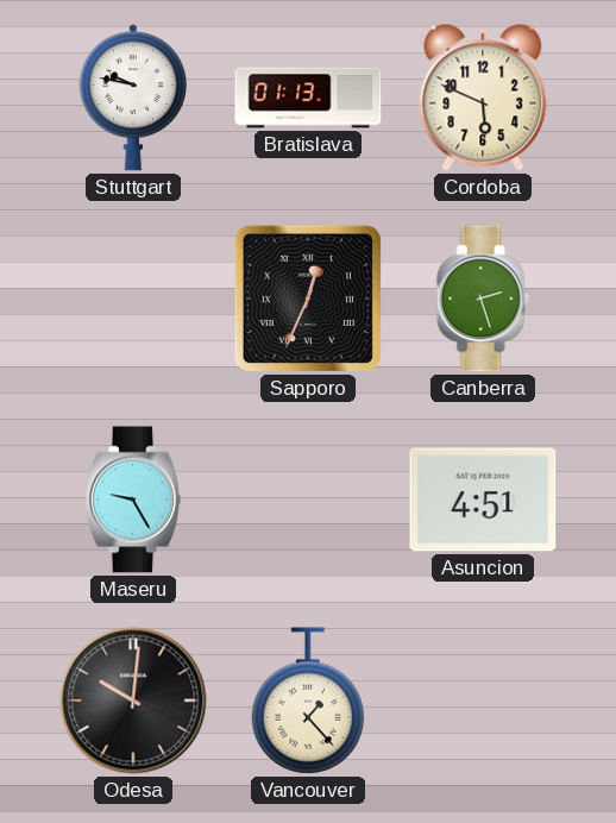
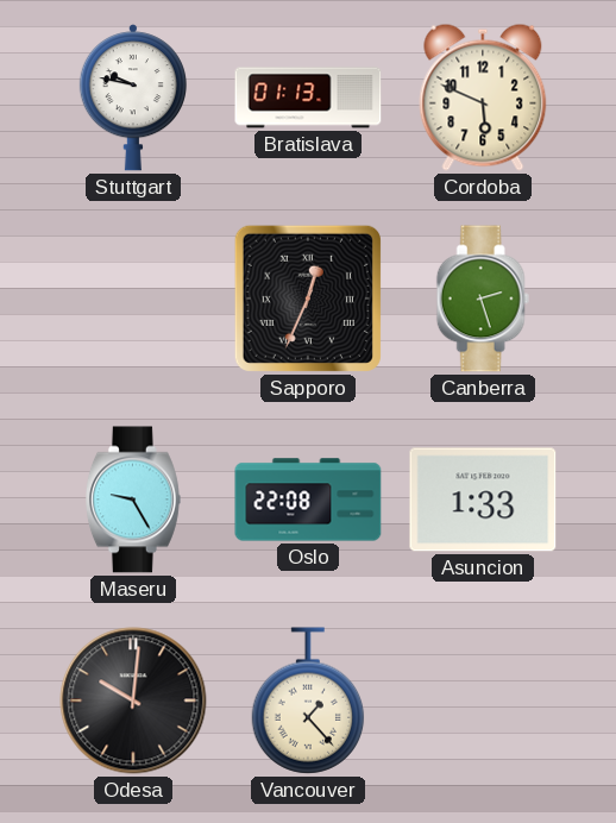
Oslo: none -> 22:08 (308, 500)
Asuncion: 4:51 -> 1:33 (483, 500)
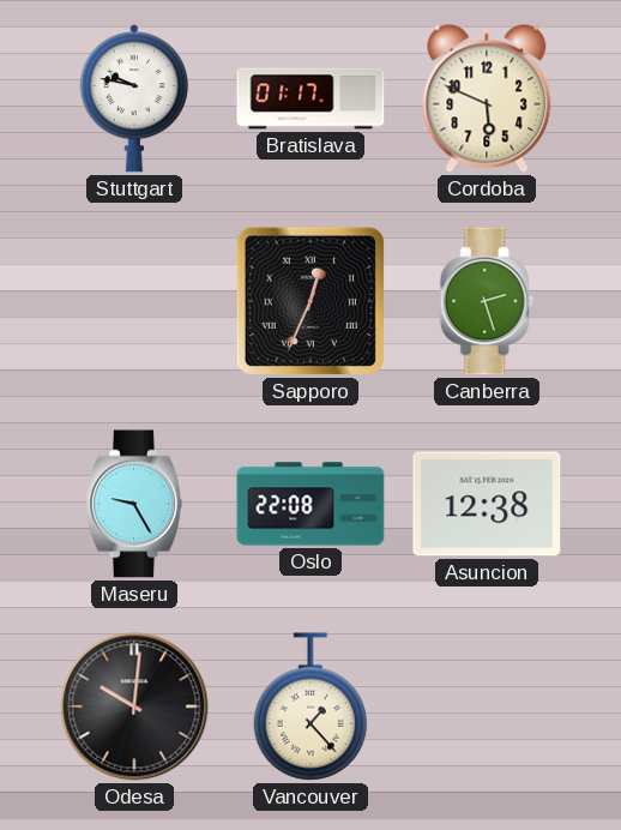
Bratislava: 01:13 -> 01:17 (310, 98)
Asuncion: 1:33 -> 12:38 (487, 504)
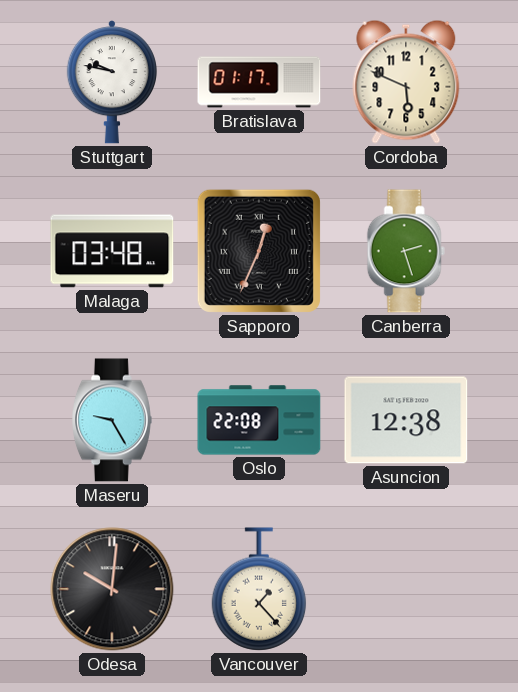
Malaga: none -> 03:48 (112, 251)
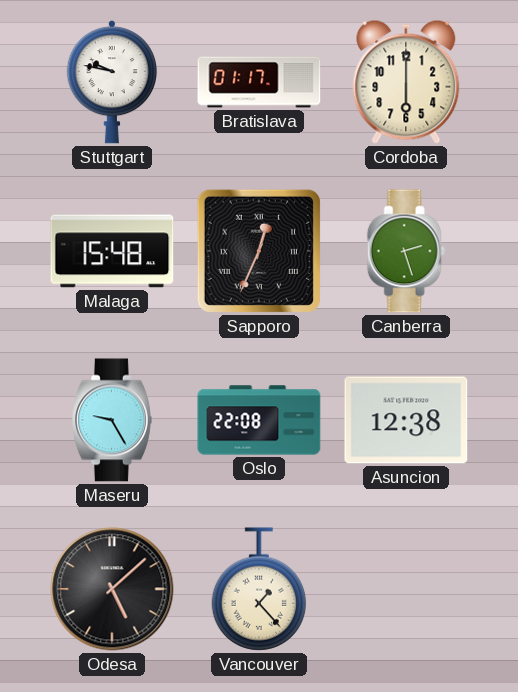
Cordoba: 5:49 -> 6:00 (406, 82)
Malaga: 03:48 -> 15:48 (112, 251)
Odesa: 10:01 -> 5:08 (112, 589)
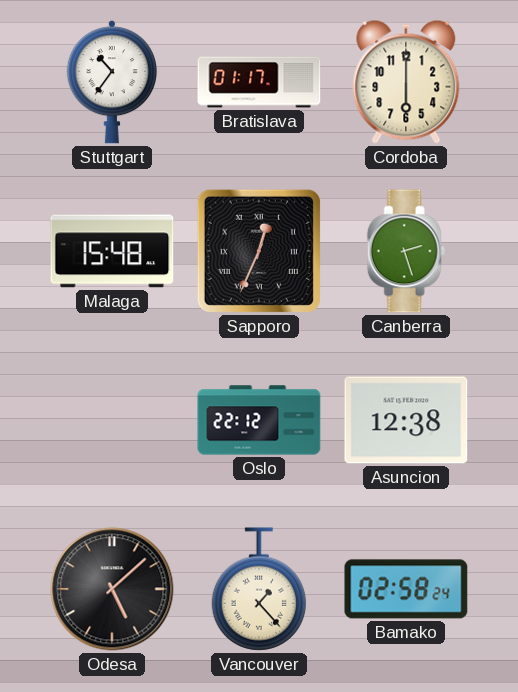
Stuttgart: 9:47 -> 10:36 (112, 82)
Maseru: 9:25 -> none (112, 420)
Oslo: 22:08 -> 22:12 (259, 420)
Bamako: none -> 02:58 (406, 589)
